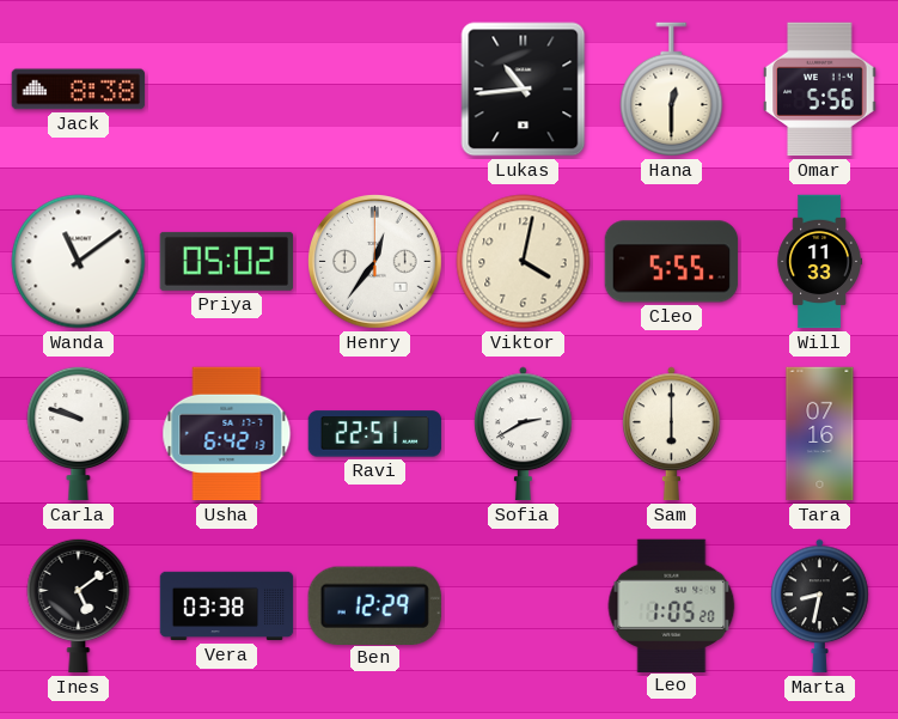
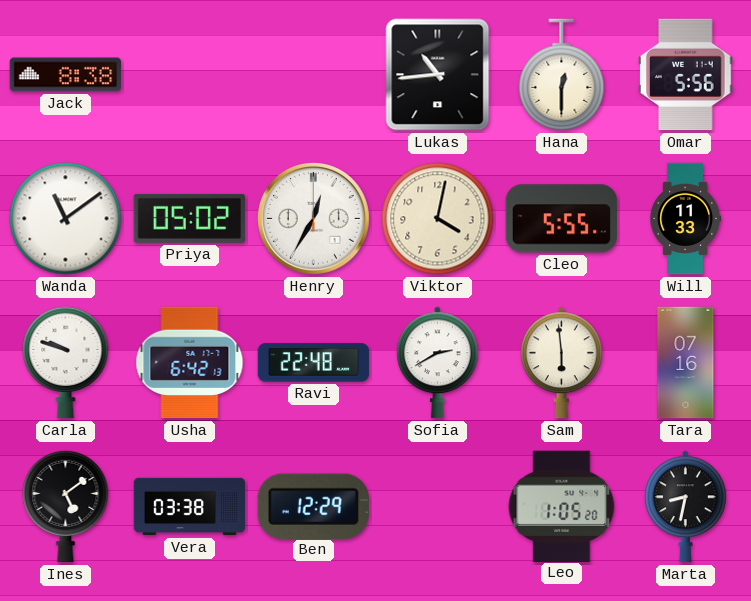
Henry: 12:36 -> 12:35 (314, 219)
Ravi: 22:51 -> 22:48 (314, 363)
Sam: 6:00 -> 5:59 (562, 363)
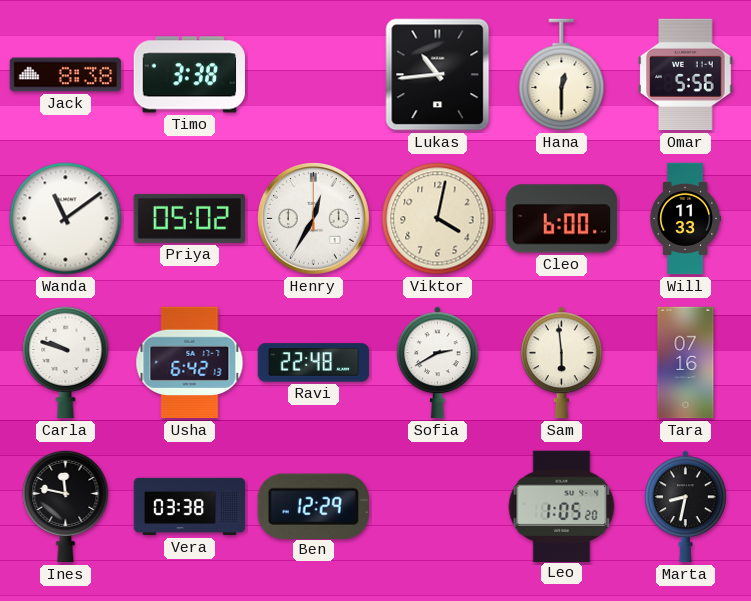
Timo: none -> 3:38 (190, 75)
Cleo: 5:55 -> 6:00 (562, 219)
Ines: 5:09 -> 11:47 (66, 506)
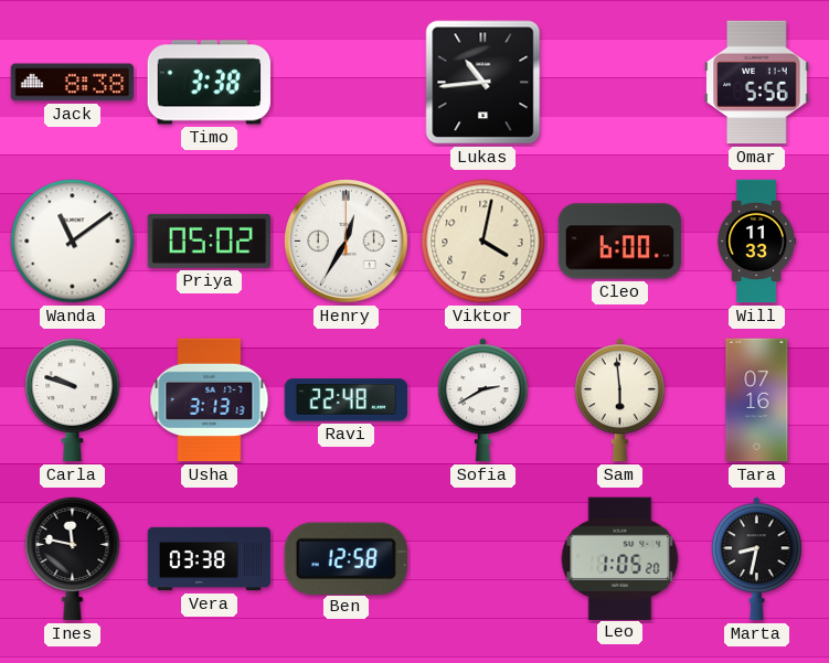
Hana: 12:30 -> none (562, 75)
Usha: 6:42 -> 3:13 (210, 400)
Ben: 12:29 -> 12:58 (346, 558)
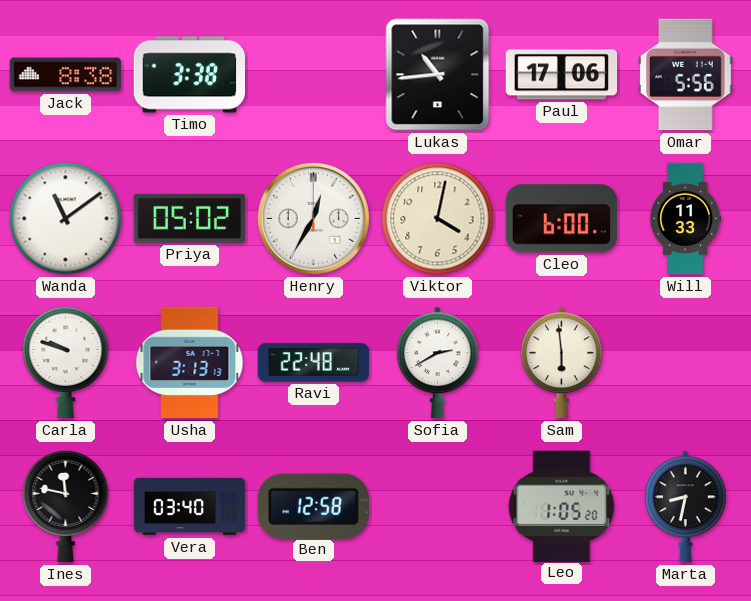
Paul: none -> 17:06 (562, 75)
Tara: 07:16 -> none (757, 400)
Vera: 03:38 -> 03:40 (190, 507)
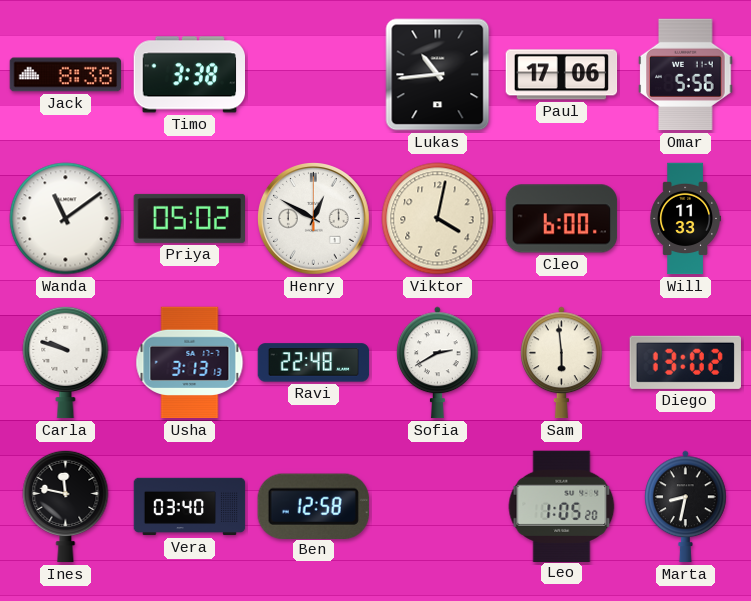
Henry: 12:35 -> 12:50 (314, 219)
Diego: none -> 13:02 (685, 362)
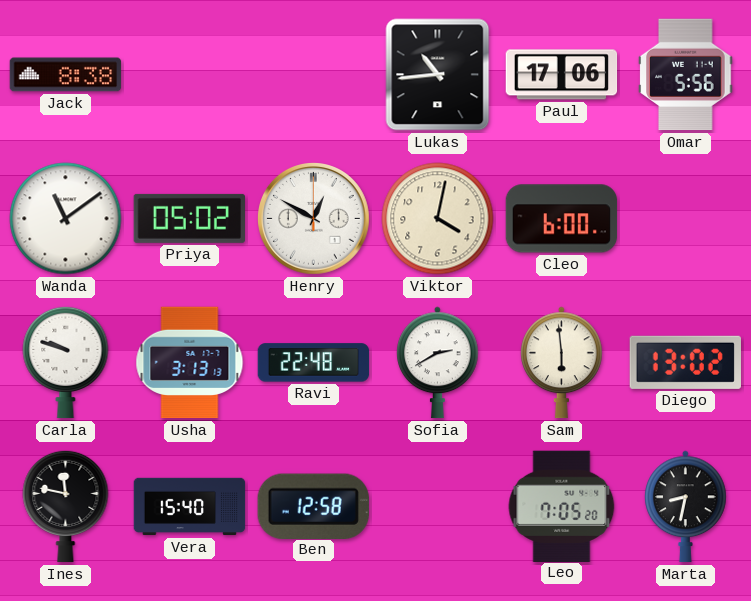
Timo: 3:38 -> none (190, 75)
Will: 11:33 -> none (685, 219)
Vera: 03:40 -> 15:40 (190, 507)
Leo: 1:05 -> 7:05 (562, 506)
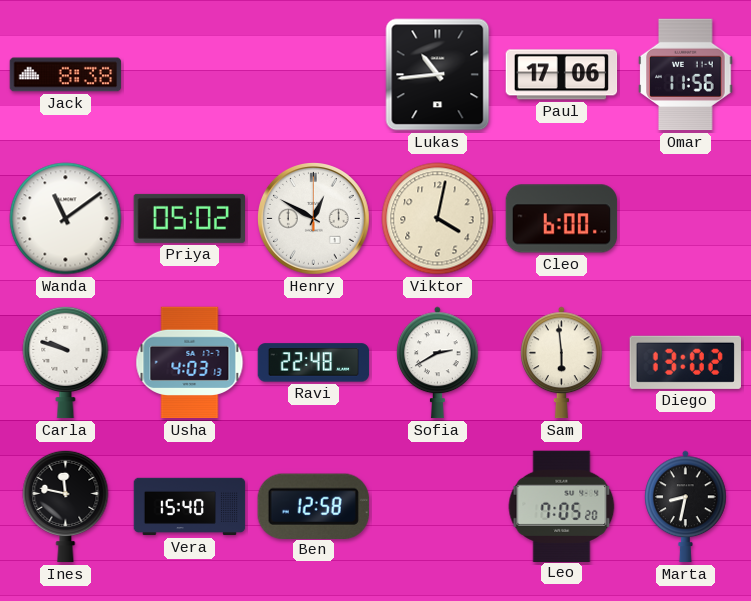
Omar: 5:56 -> 11:56 (686, 75)
Usha: 3:13 -> 4:03 (190, 363)
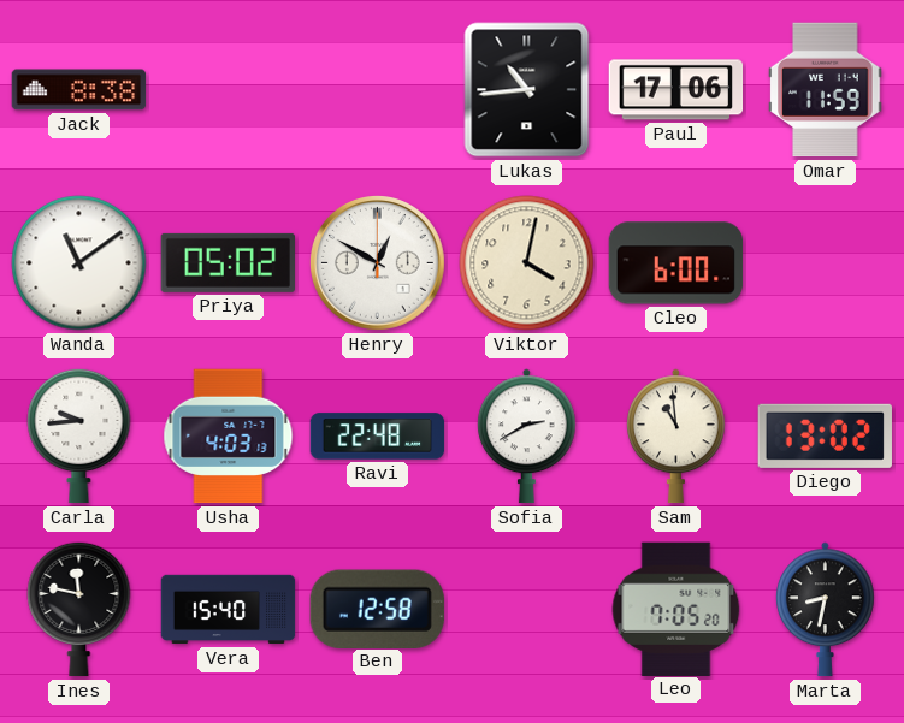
Omar: 11:56 -> 11:59 (826, 90)
Carla: 9:48 -> 9:44 (79, 435)
Sam: 5:59 -> 10:59 (676, 437)
